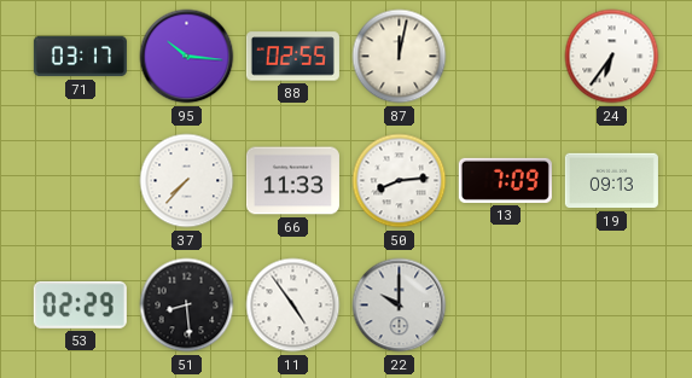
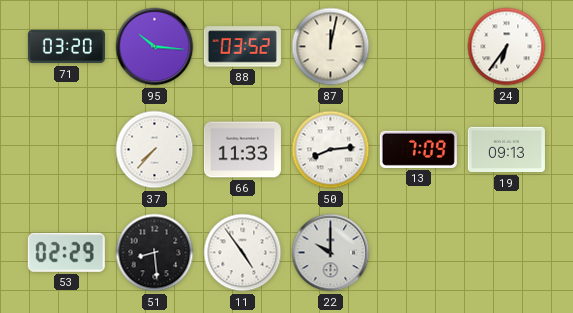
71: 03:17 -> 03:20 (66, 47)
88: 02:55 -> 03:52 (242, 47)
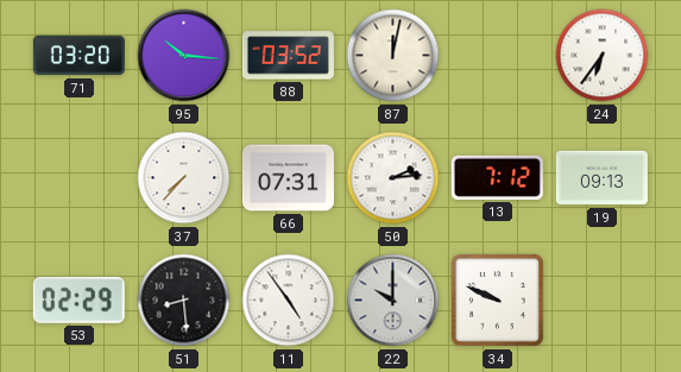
66: 11:33 -> 07:31 (288, 178)
50: 8:14 -> 2:14 (393, 178)
13: 7:09 -> 7:12 (497, 177)
34: none -> 9:49 (498, 301)
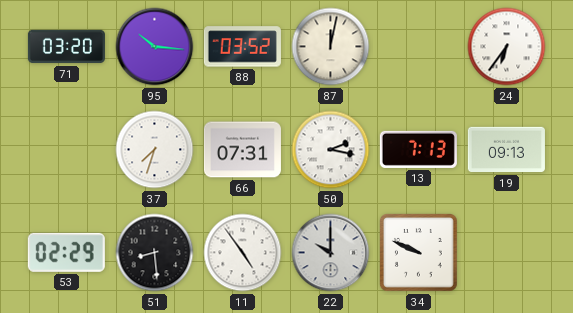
37: 7:37 -> 7:33 (155, 150)
50: 2:14 -> 2:17 (331, 150)
13: 7:12 -> 7:13 (418, 149)
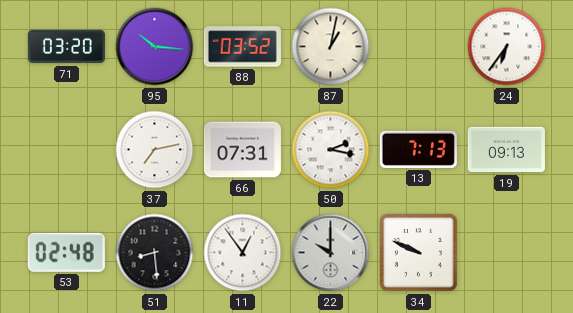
87: 12:02 -> 1:02 (331, 47)
37: 7:33 -> 7:13 (155, 150)
53: 02:29 -> 02:48 (66, 252)
11: 4:54 -> 12:54 (243, 253)
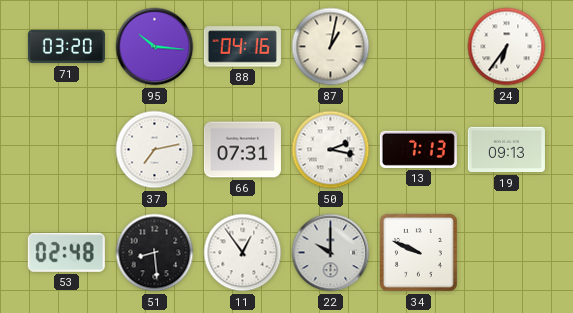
88: 03:52 -> 04:16 (242, 47)
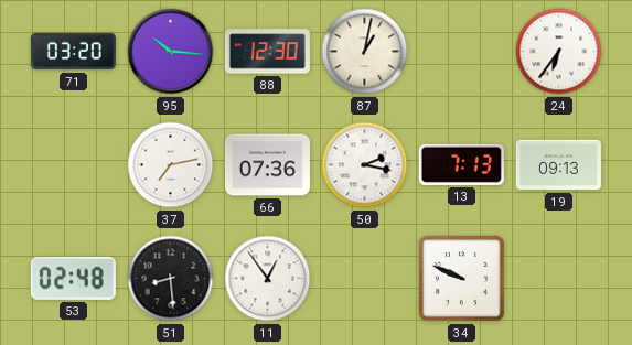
88: 04:16 -> 12:30 (267, 52)
66: 07:31 -> 07:36 (267, 165)
22: 10:00 -> none (331, 253)
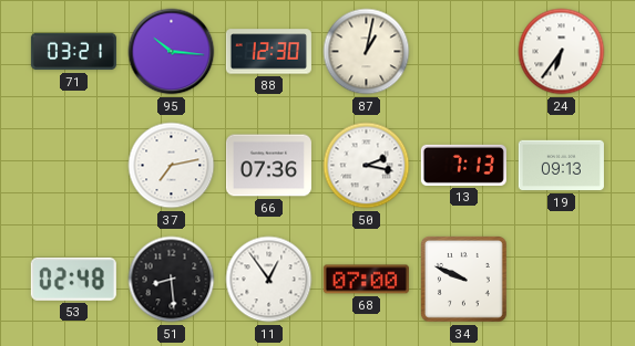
71: 03:20 -> 03:21 (73, 52)
68: none -> 07:00 (366, 280)
